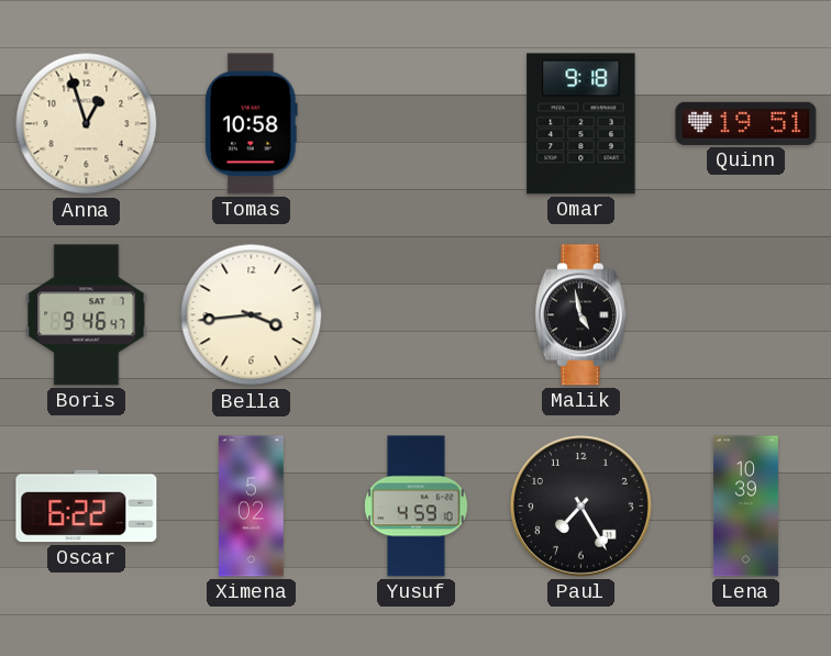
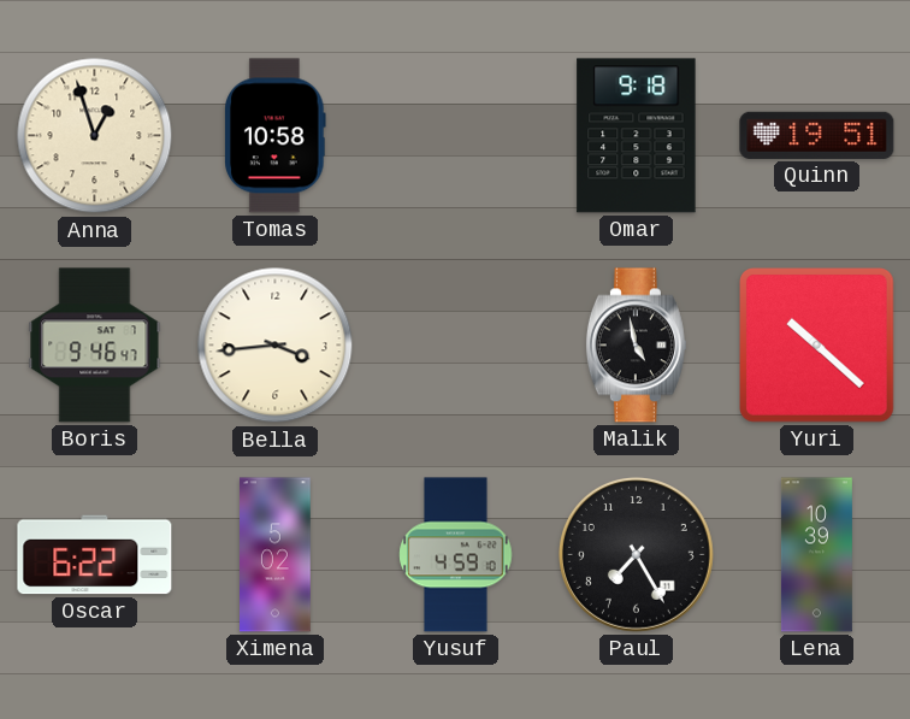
Yuri: none -> 10:22 (817, 346)
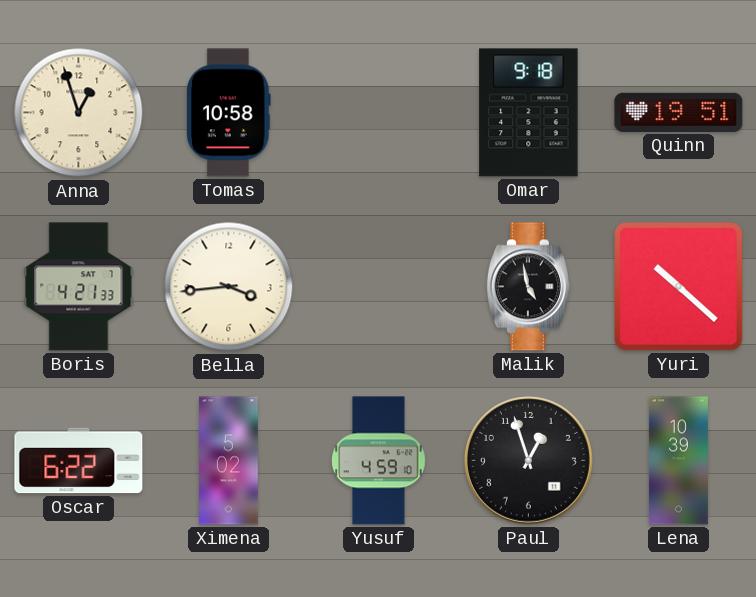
Boris: 9:46 -> 4:21 (79, 287)
Paul: 7:25 -> 12:57 (528, 460)
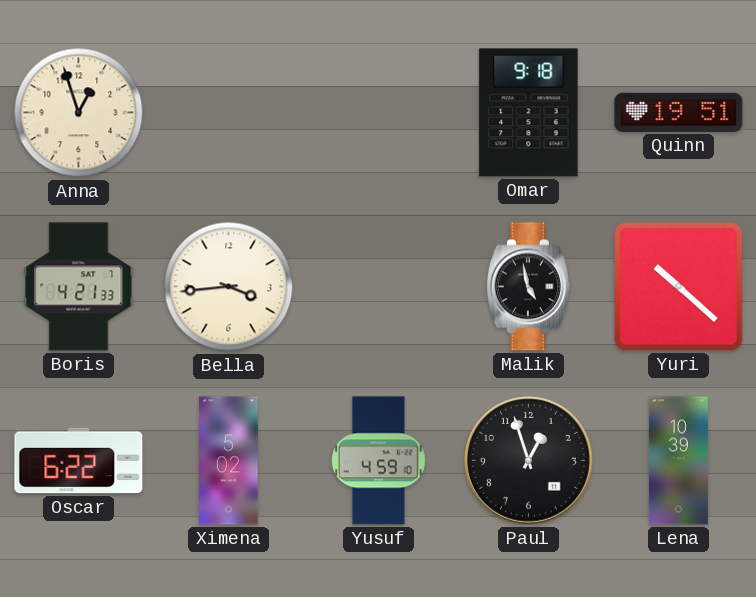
Tomas: 10:58 -> none (229, 113)
